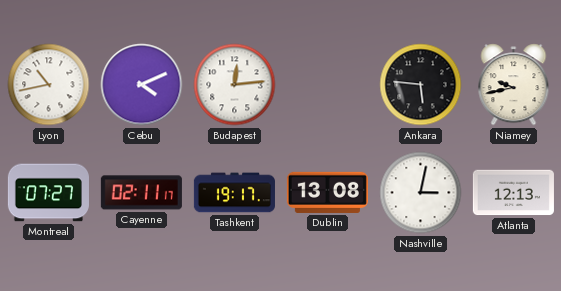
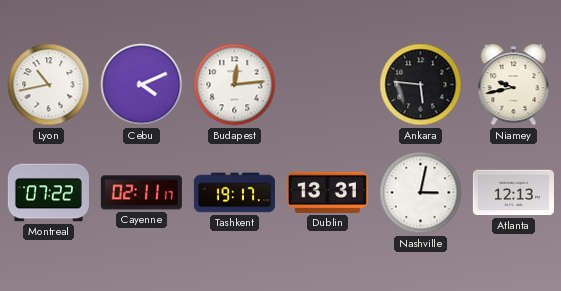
Montreal: 07:27 -> 07:22 (48, 193)
Dublin: 13:08 -> 13:31 (327, 192)
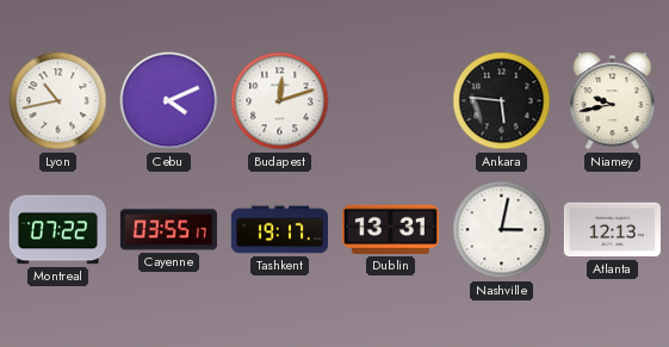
Budapest: 12:14 -> 12:12 (280, 101)
Cayenne: 02:11 -> 03:55 (168, 230)
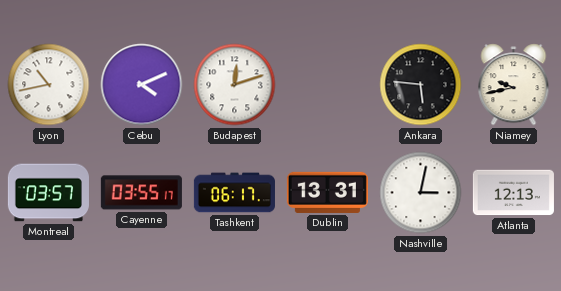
Montreal: 07:22 -> 03:57 (48, 193)
Tashkent: 19:17 -> 06:17 (234, 193)
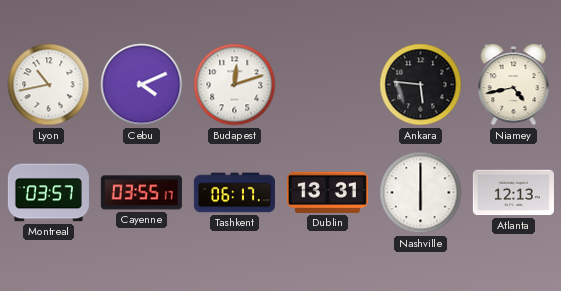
Niamey: 9:43 -> 4:43 (514, 85)
Nashville: 3:02 -> 6:00 (421, 193)
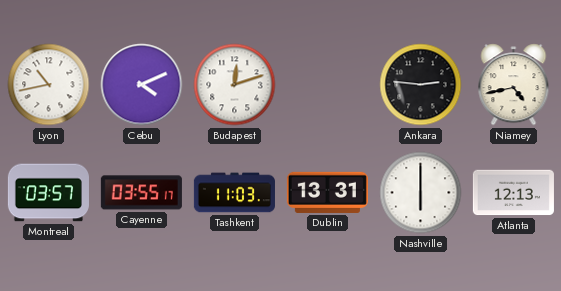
Ankara: 5:46 -> 2:46 (421, 85)
Tashkent: 06:17 -> 11:03 (234, 193)
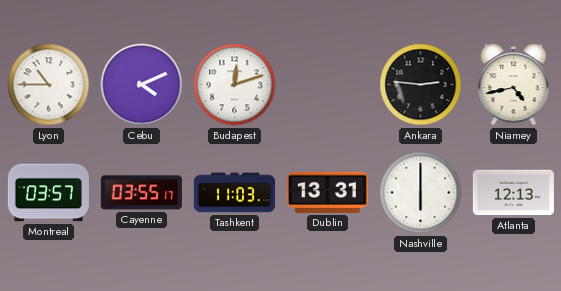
Lyon: 10:43 -> 10:45 (49, 85)
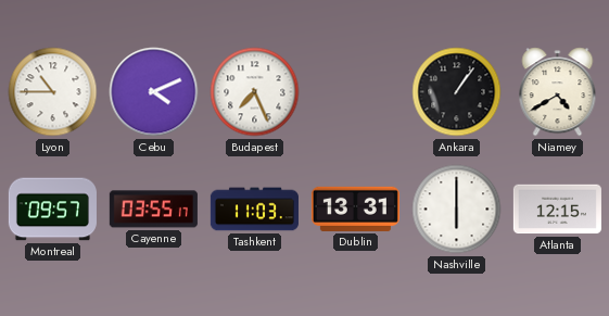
Budapest: 12:12 -> 7:26 (255, 92)
Ankara: 2:46 -> 1:06 (457, 92)
Niamey: 4:43 -> 4:40 (558, 92)
Montreal: 03:57 -> 09:57 (52, 210)
Atlanta: 12:13 -> 12:15 (557, 210)
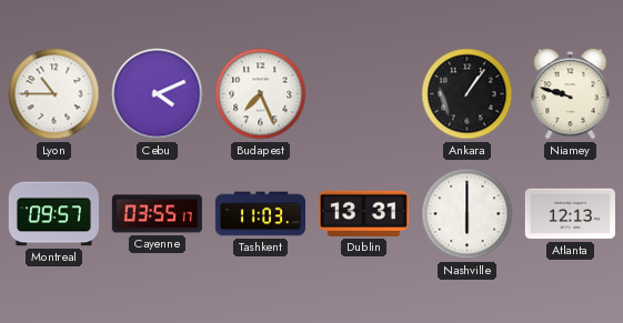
Niamey: 4:40 -> 9:48 (571, 94)
Atlanta: 12:15 -> 12:13 (570, 214)
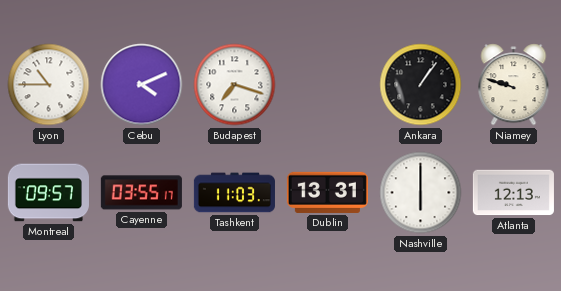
Budapest: 7:26 -> 7:18 (235, 85)
